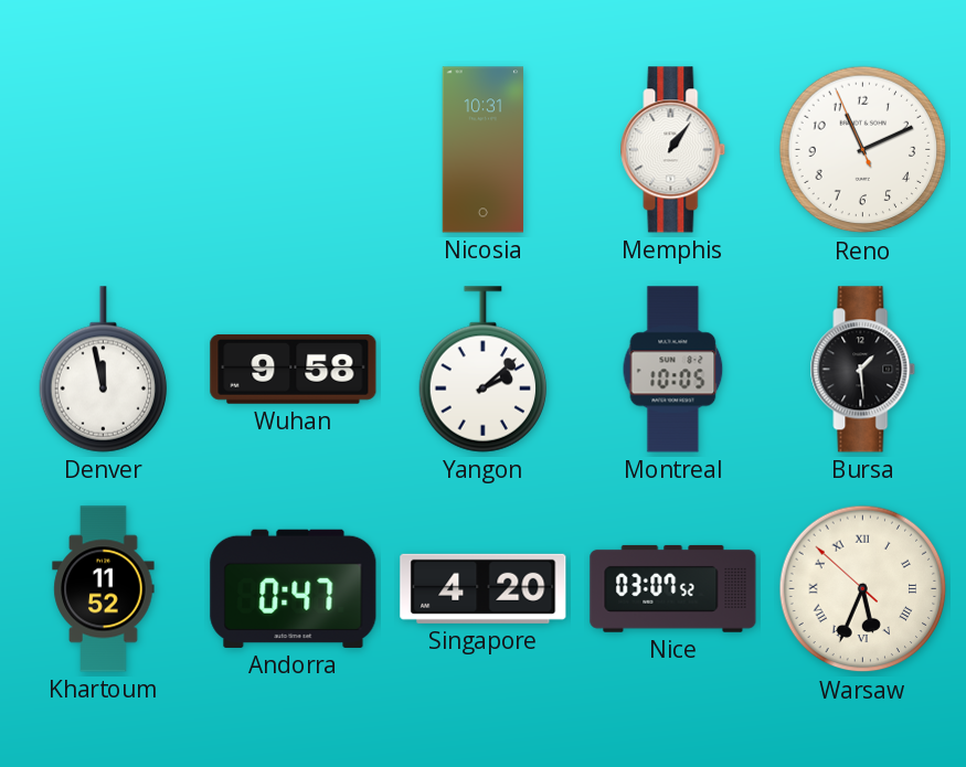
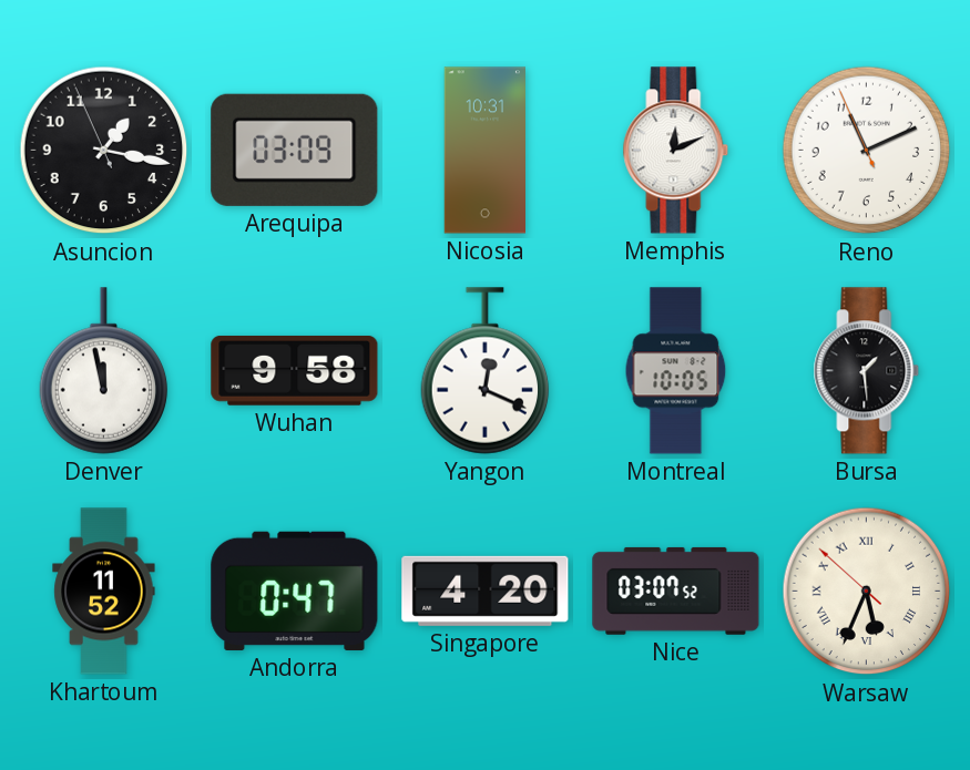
Asuncion: none -> 1:16 (104, 151)
Arequipa: none -> 03:09 (295, 150)
Memphis: 1:06 -> 12:11 (676, 151)
Yangon: 2:08 -> 12:19 (486, 371)
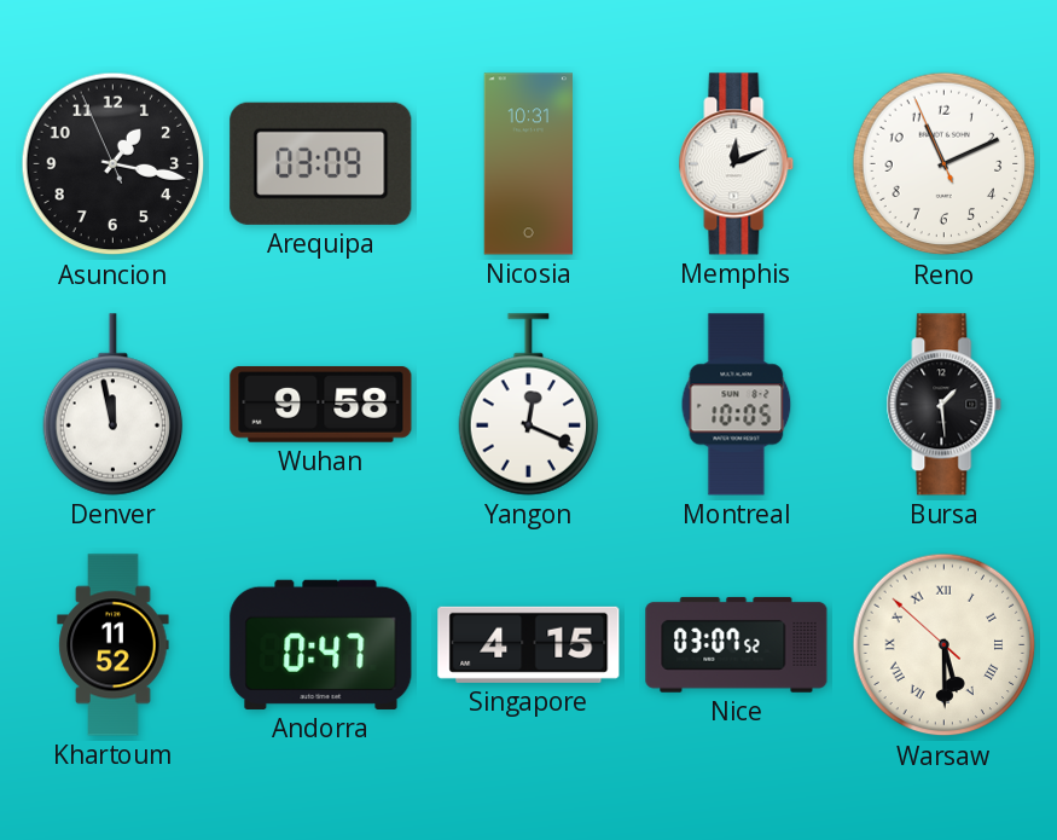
Singapore: 4:20 -> 4:15 (529, 644)
Warsaw: 5:33 -> 5:29 (945, 645)
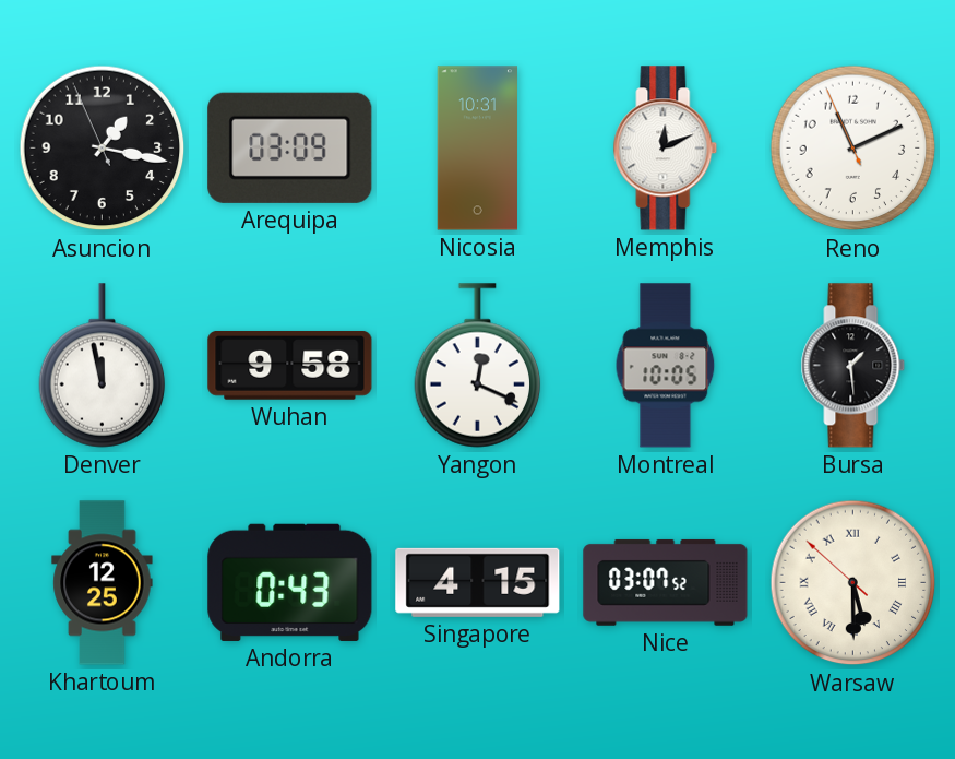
Khartoum: 11:52 -> 12:25 (103, 583)
Andorra: 0:47 -> 0:43 (290, 582)
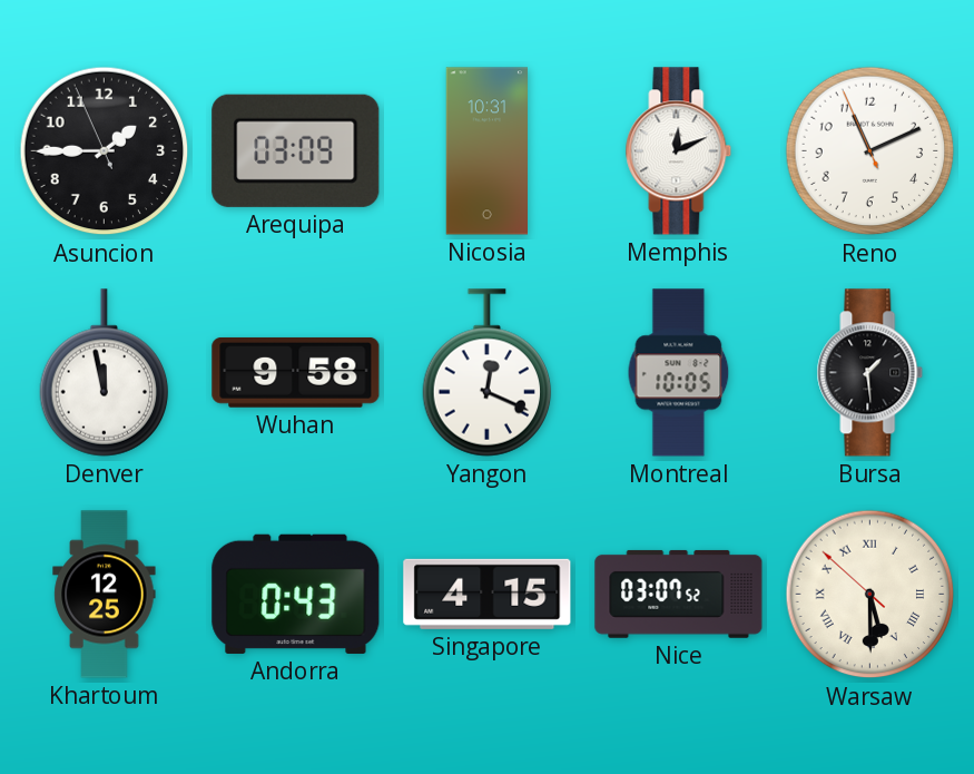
Asuncion: 1:16 -> 1:44 (105, 151)
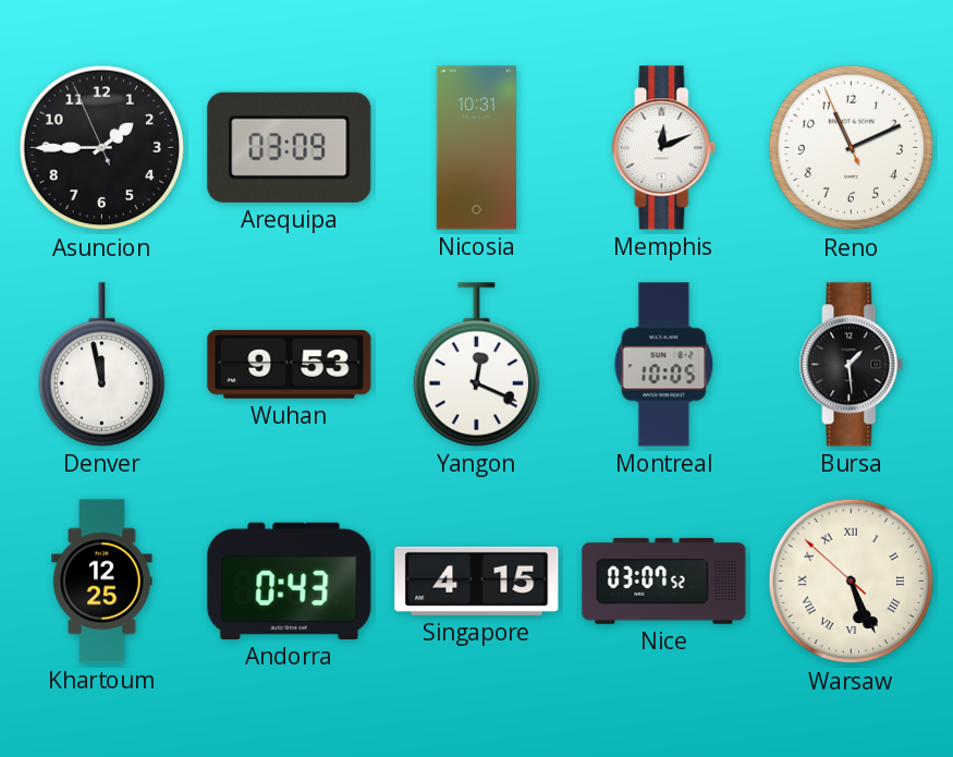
Wuhan: 9:58 -> 9:53 (290, 364)
Warsaw: 5:29 -> 5:25 (852, 582)
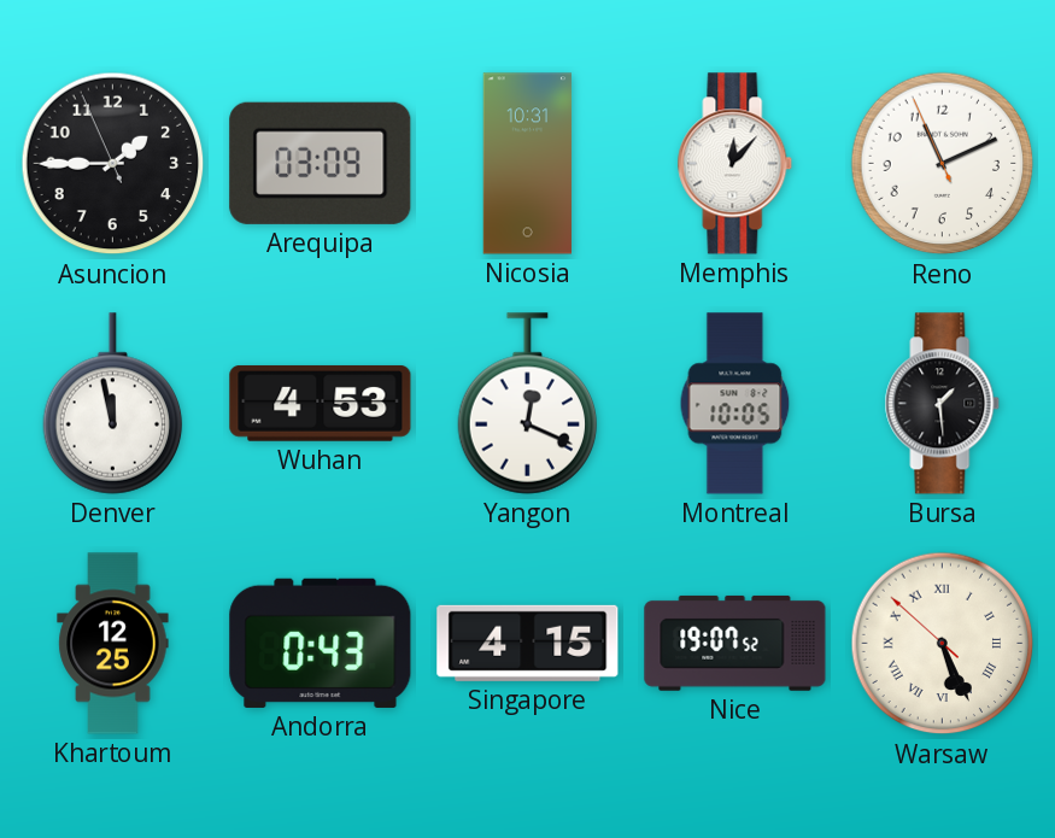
Memphis: 12:11 -> 12:07 (735, 164)
Wuhan: 9:53 -> 4:53 (321, 403)
Nice: 03:07 -> 19:07 (735, 643)
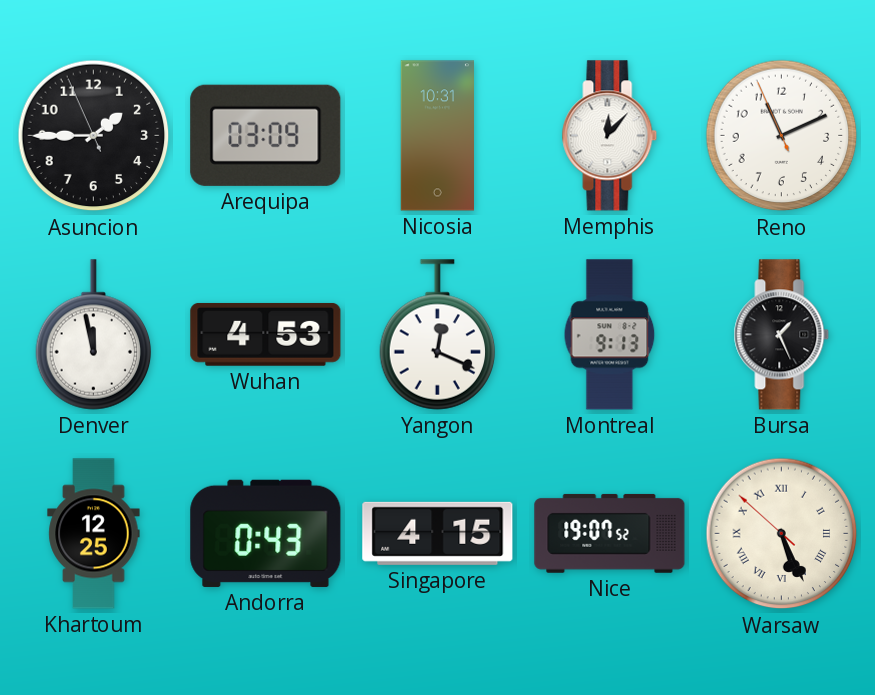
Montreal: 10:05 -> 9:13 (610, 335)
Bursa: 1:29 -> 1:26 (782, 335)
